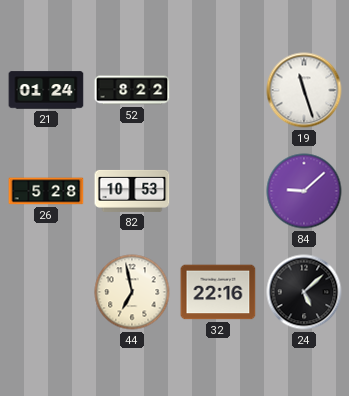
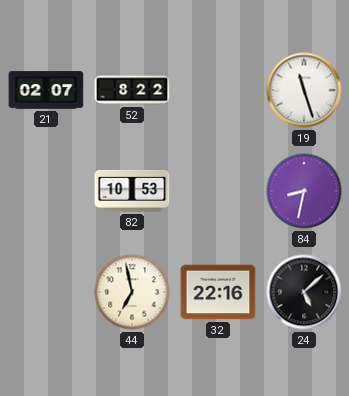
21: 01:24 -> 02:07 (46, 90)
26: 5:28 -> none (46, 191)
84: 9:08 -> 8:32 (304, 191)
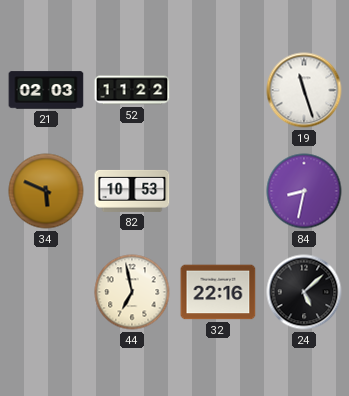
21: 02:07 -> 02:03 (46, 90)
52: 8:22 -> 11:22 (132, 90)
34: none -> 5:49 (46, 191)
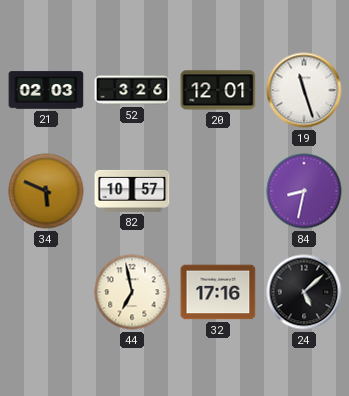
52: 11:22 -> 3:26 (132, 90)
20: none -> 12:01 (218, 90)
82: 10:53 -> 10:57 (132, 191)
32: 22:16 -> 17:16 (218, 292)
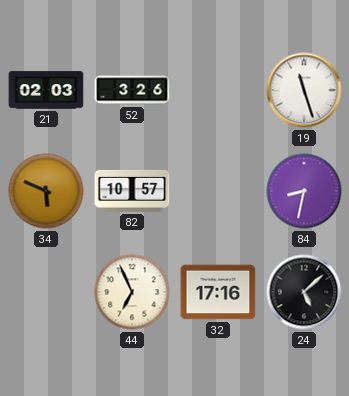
20: 12:01 -> none (218, 90)
44: 6:58 -> 6:56 (132, 292)
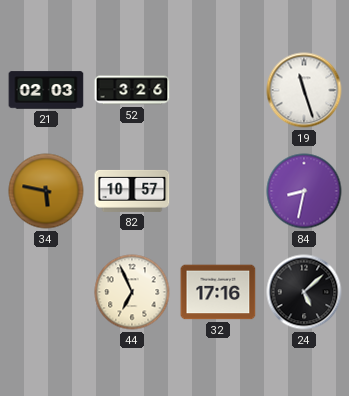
34: 5:49 -> 5:47 (46, 191)
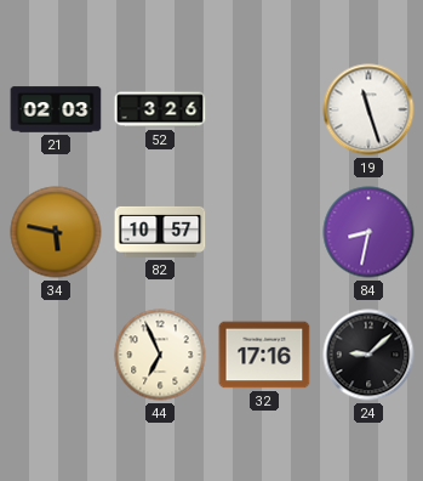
24: 5:08 -> 9:08 (368, 355)
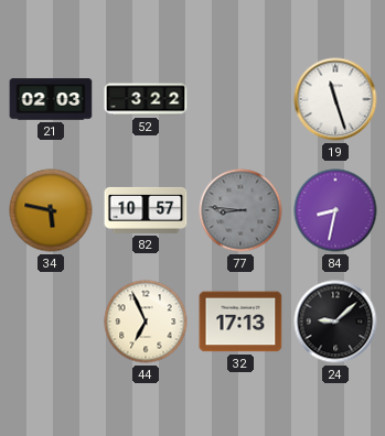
52: 3:26 -> 3:22 (146, 99)
77: none -> 8:46 (240, 210)
32: 17:16 -> 17:13 (240, 321)
